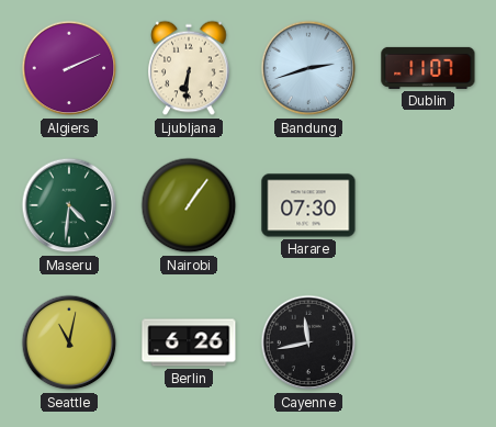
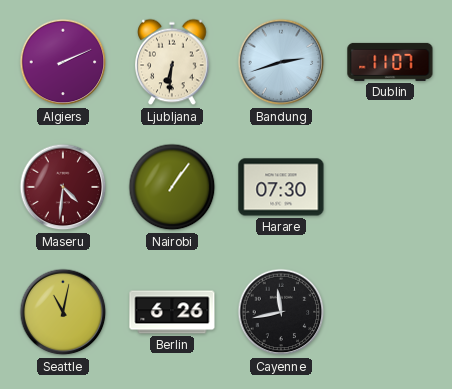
Maseru dial: green -> burgundy (63, 187)
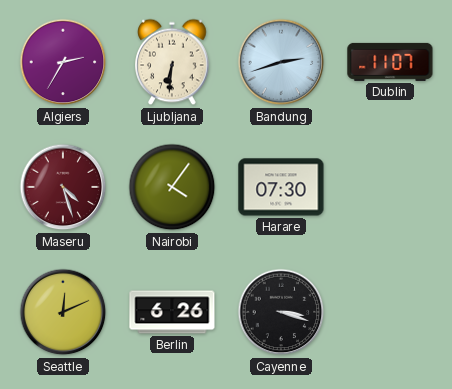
Algiers: 2:11 -> 2:35 (63, 62)
Maseru: 4:31 -> 4:27 (63, 187)
Nairobi: 1:06 -> 4:06 (172, 187)
Seattle: 11:02 -> 12:11 (63, 312)
Cayenne: 11:43 -> 3:18 (281, 312)
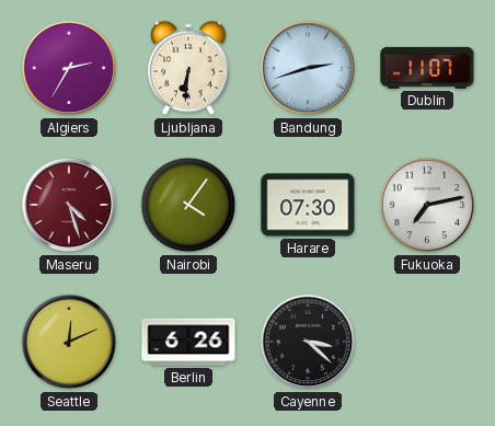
Fukuoka: none -> 7:13 (427, 205)
Cayenne: 3:18 -> 3:22 (308, 342)
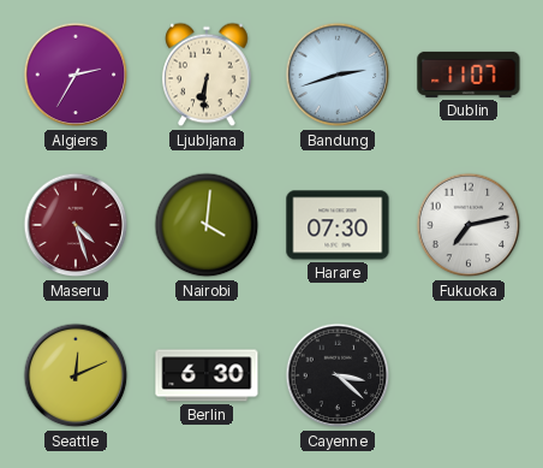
Nairobi: 4:06 -> 4:01 (207, 225)
Berlin: 6:26 -> 6:30 (207, 375)
